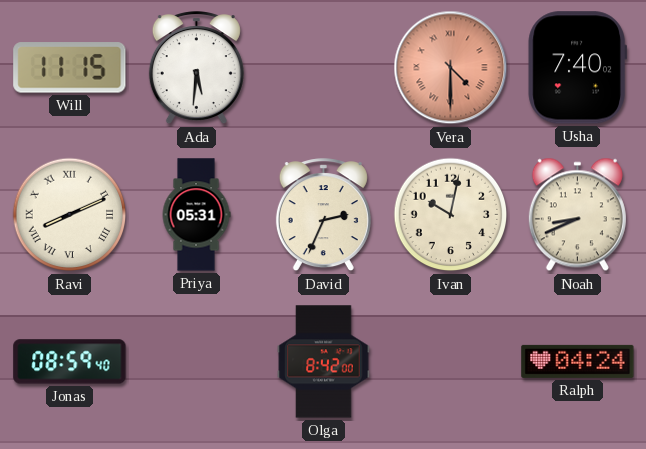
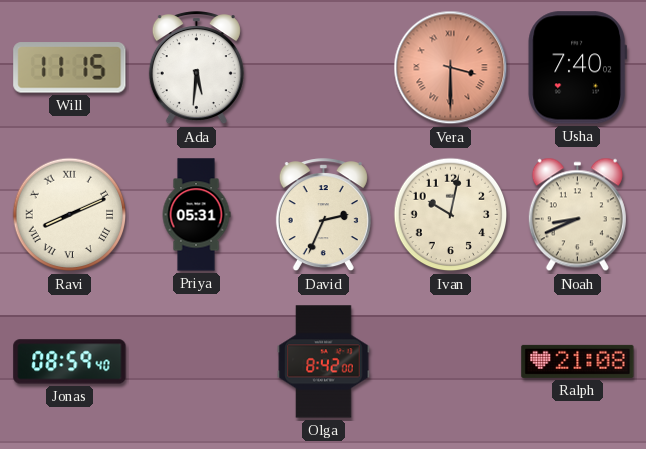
Vera: 4:30 -> 3:30 (451, 68)
Ralph: 04:24 -> 21:08 (578, 361)
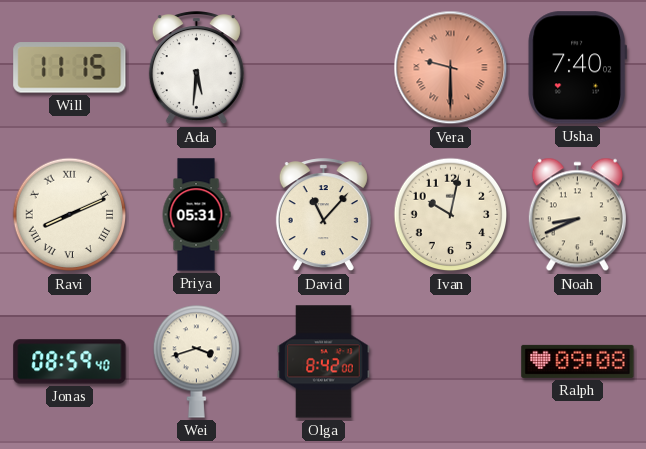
Vera: 3:30 -> 9:30 (451, 68)
David: 2:34 -> 11:07 (323, 215)
Wei: none -> 3:42 (196, 361)
Ralph: 21:08 -> 09:08 (578, 361)
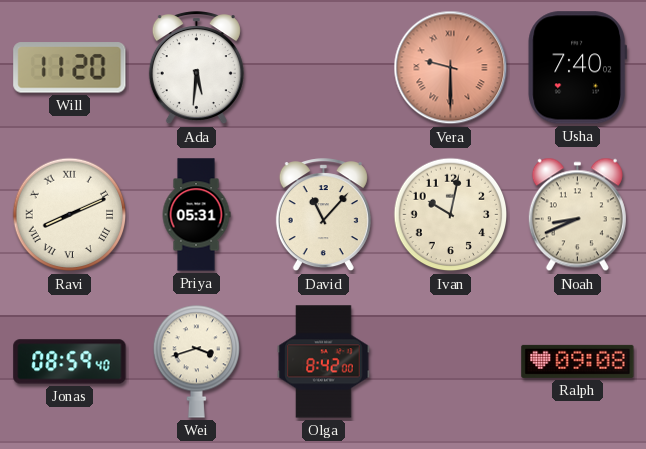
Will: 11:15 -> 11:20 (70, 68)
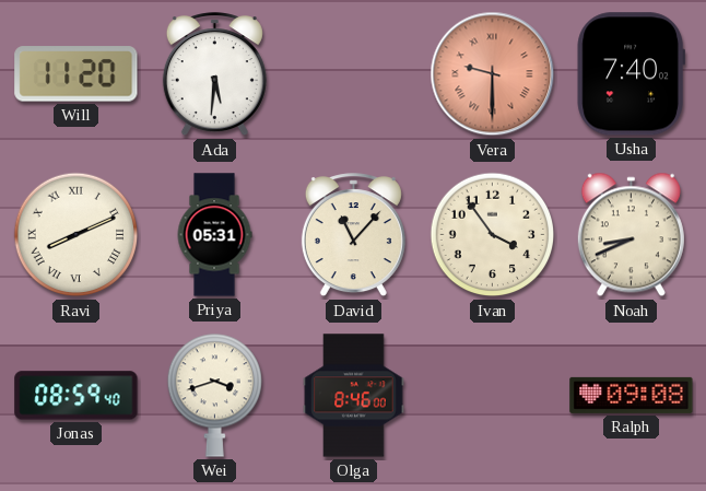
Ivan: 10:02 -> 3:54 (493, 235)
Olga: 8:42 -> 8:46 (354, 396)
